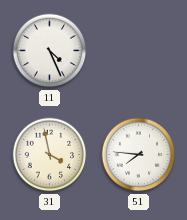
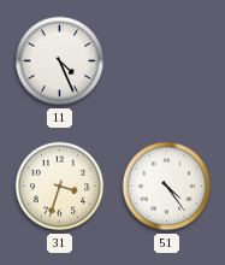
31: 3:58 -> 3:33 (60, 187)
51: 7:46 -> 4:24 (167, 187)
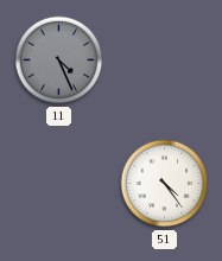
11 dial: white -> grey (59, 61)
31: 3:33 -> none (60, 187)
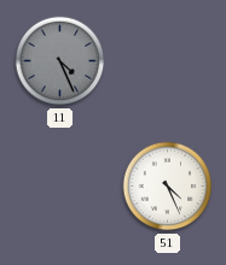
51: 4:24 -> 4:26 (168, 187)
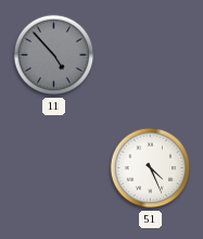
11: 4:26 -> 4:53 (54, 55)
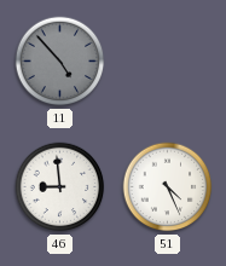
46: none -> 8:59 (60, 187)
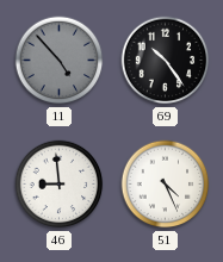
69: none -> 10:24 (166, 61)
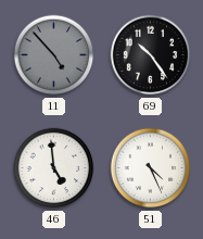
46: 8:59 -> 4:59 (54, 168)
